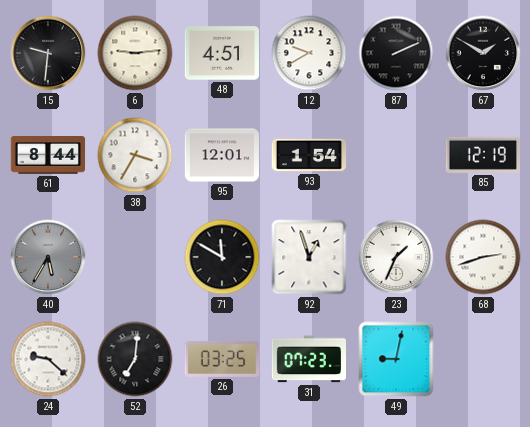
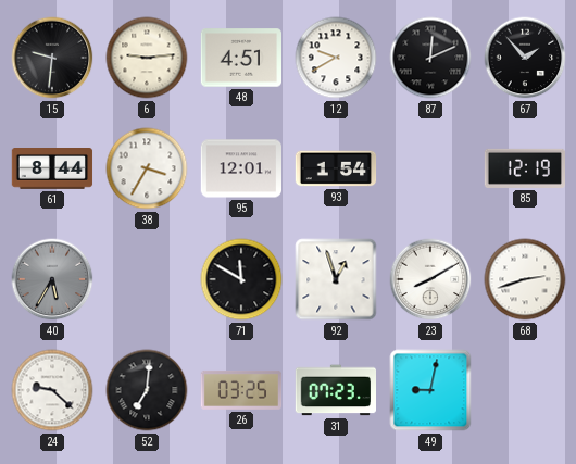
87: 2:11 -> 12:11 (430, 58)
67: 1:50 -> 1:53 (525, 58)
23: 1:34 -> 8:10 (430, 279)
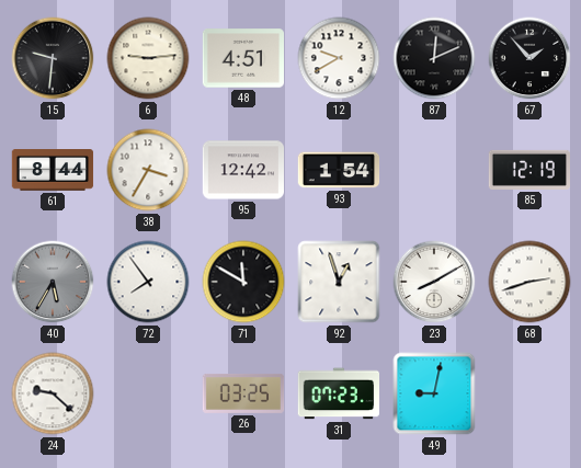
95: 12:01 -> 12:42 (243, 170)
72: none -> 7:54 (148, 282)
52: 7:01 -> none (147, 390)
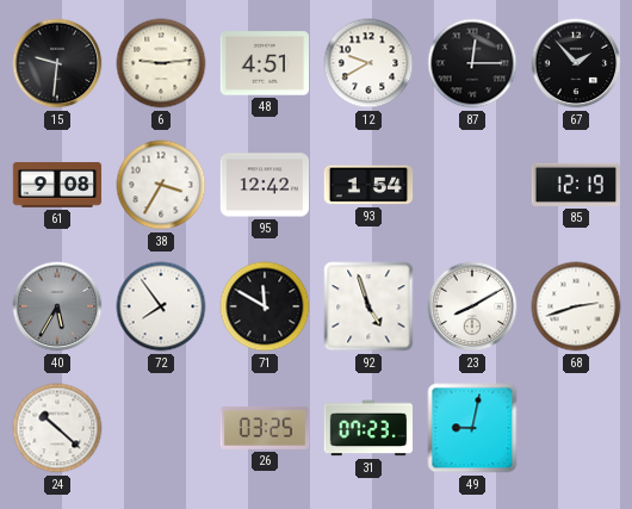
87: 12:11 -> 12:15 (472, 63)
61: 8:44 -> 9:08 (57, 186)
92: 12:57 -> 4:57 (368, 306)
24: 9:22 -> 10:22 (57, 428)
